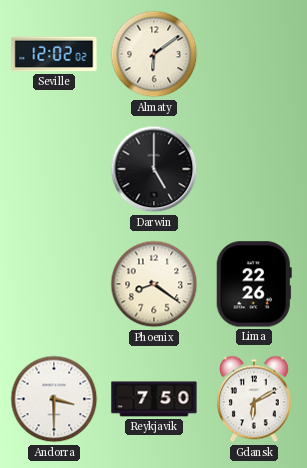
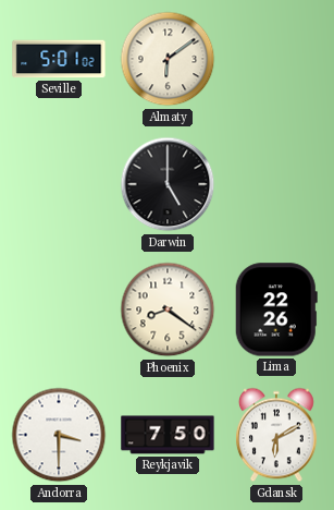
Seville: 12:02 -> 5:01 (59, 59)
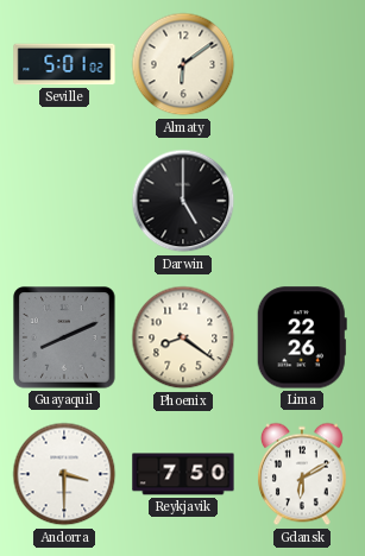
Guayaquil: none -> 8:11 (64, 337)
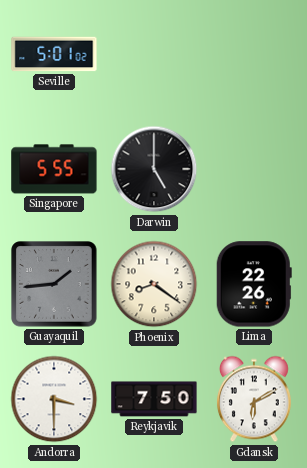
Almaty: 6:09 -> none (183, 64)
Singapore: none -> 5:55 (54, 169)
Guayaquil: 8:11 -> 1:44 (54, 284)
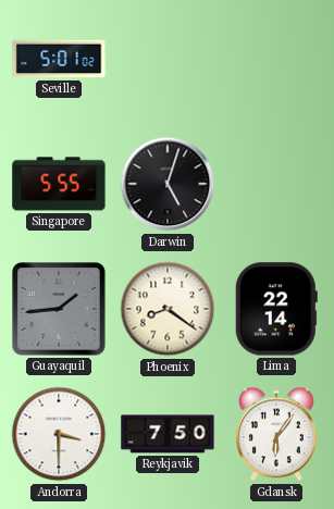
Darwin: 5:00 -> 5:03 (168, 184)
Lima: 22:26 -> 22:14 (276, 309)
Gdansk: 6:10 -> 6:06 (276, 434)
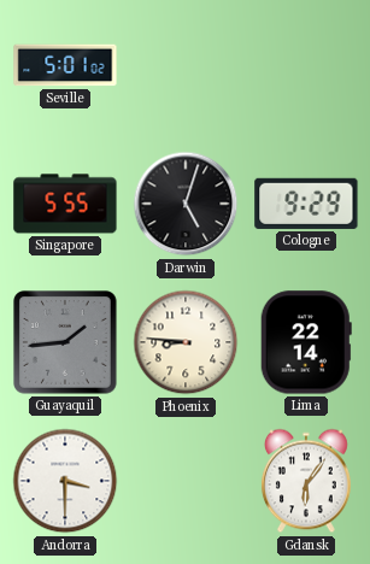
Cologne: none -> 9:29 (306, 204)
Phoenix: 8:21 -> 8:46 (186, 342)
Reykjavik: 7:50 -> none (168, 434)
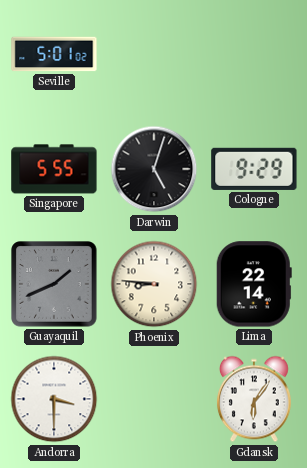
Guayaquil: 1:44 -> 1:41 (54, 284)
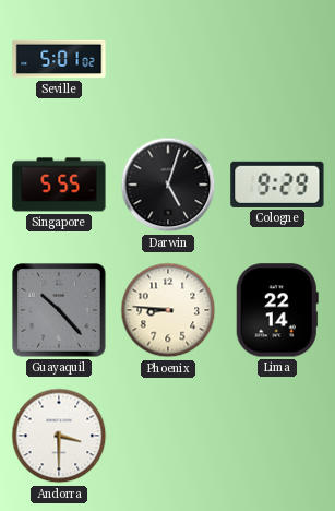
Guayaquil: 1:41 -> 10:23 (59, 310)
Gdansk: 6:06 -> none (254, 399)
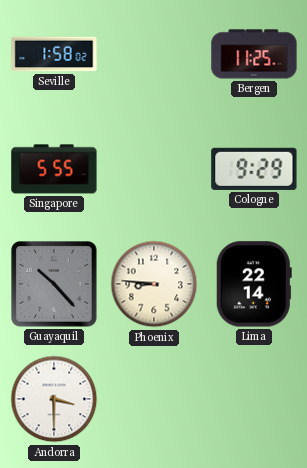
Seville: 5:01 -> 1:58 (54, 54)
Bergen: none -> 11:25 (254, 54)
Darwin: 5:03 -> none (168, 185)
